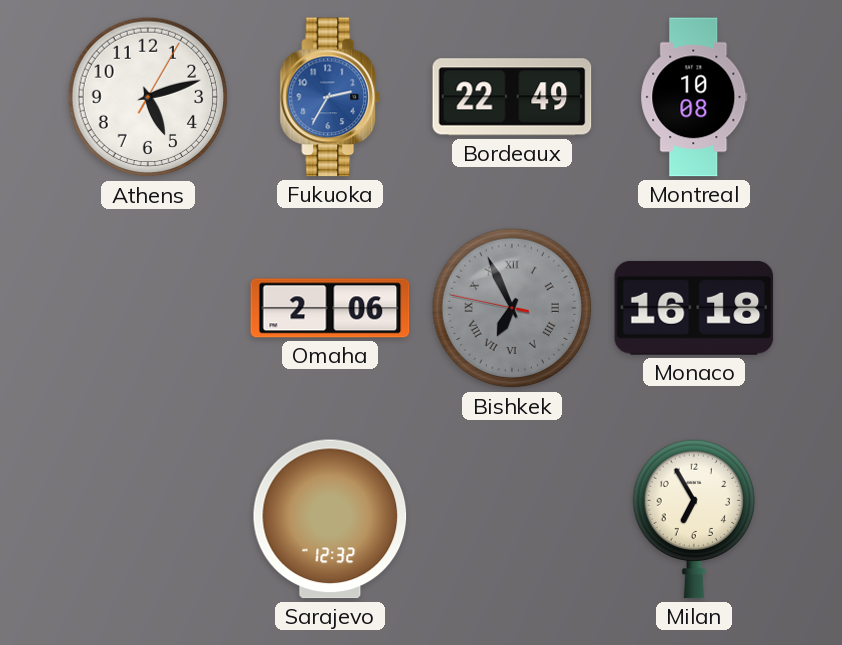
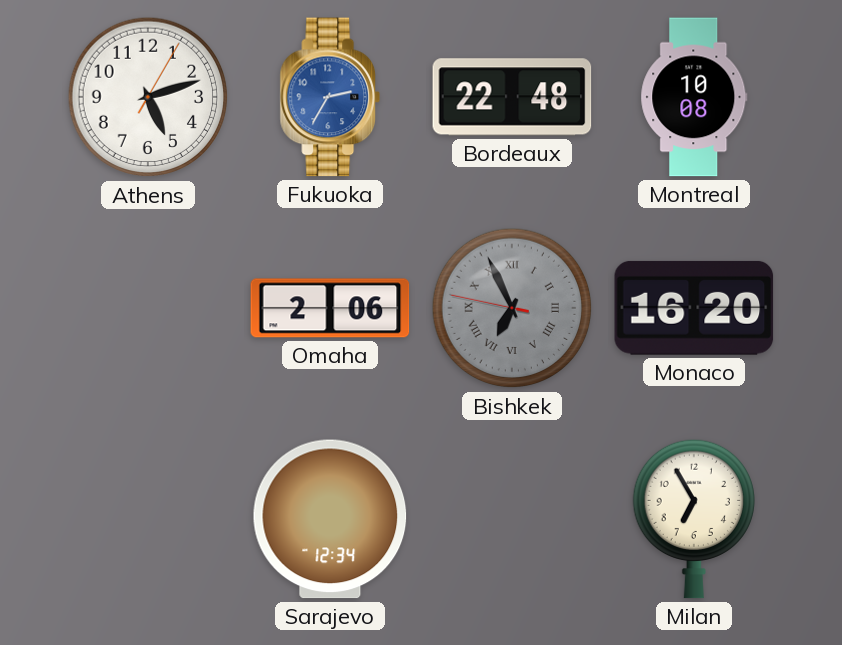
Bordeaux: 22:49 -> 22:48 (512, 97)
Monaco: 16:18 -> 16:20 (694, 308)
Sarajevo: 12:32 -> 12:34 (330, 519)
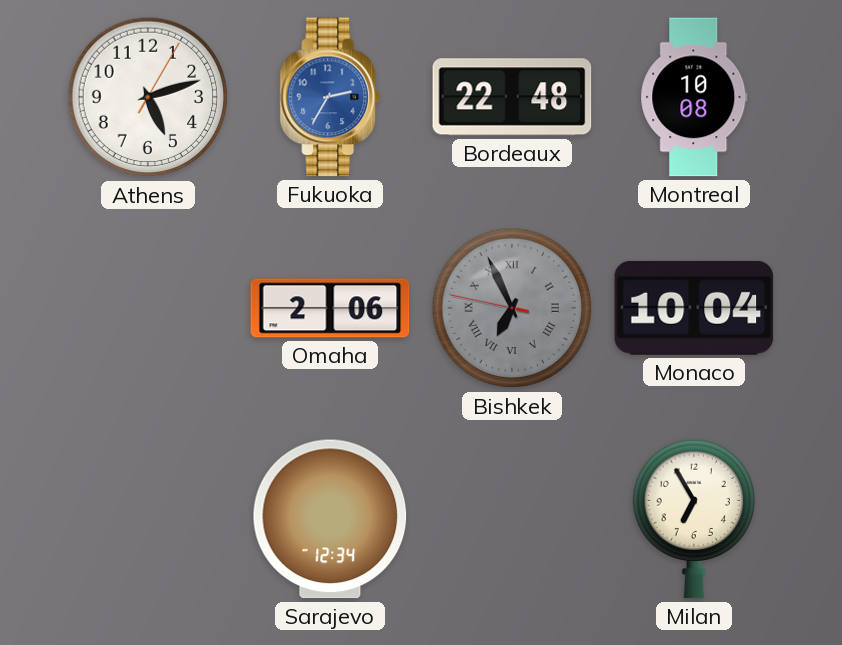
Monaco: 16:20 -> 10:04 (694, 308)
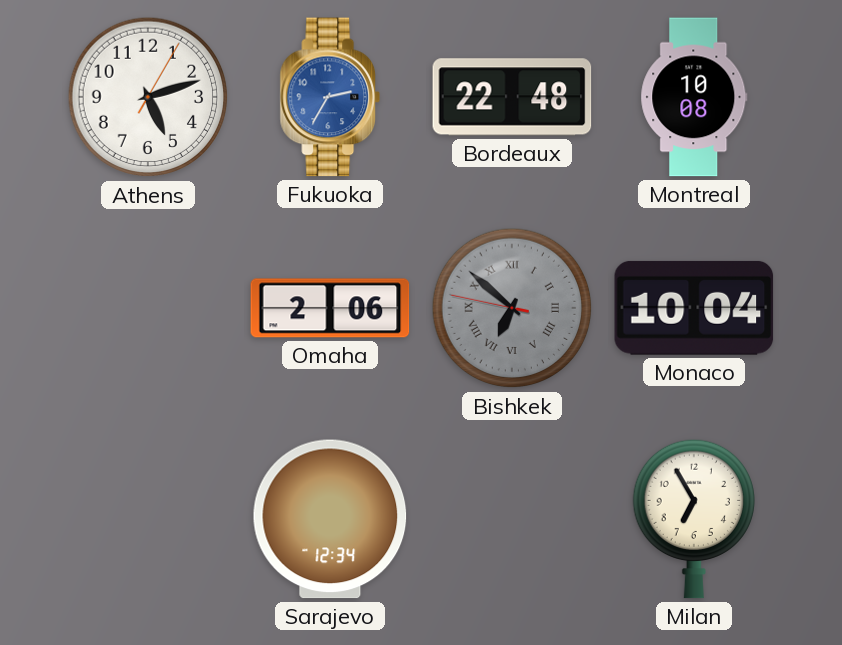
Bishkek: 6:55 -> 6:51 (512, 308)
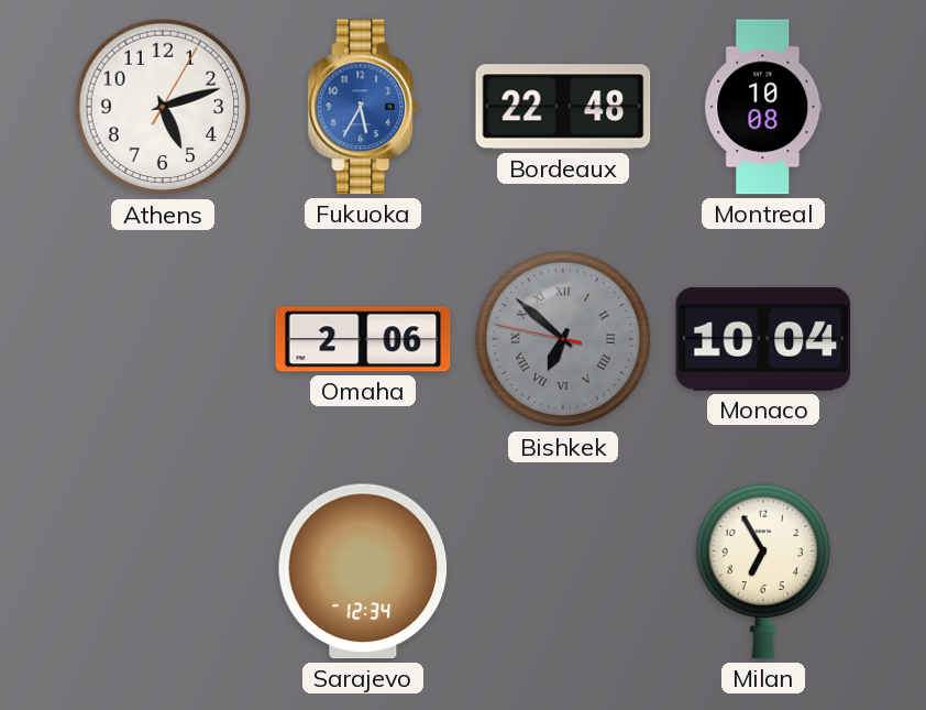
Fukuoka: 2:35 -> 5:35 (363, 107)
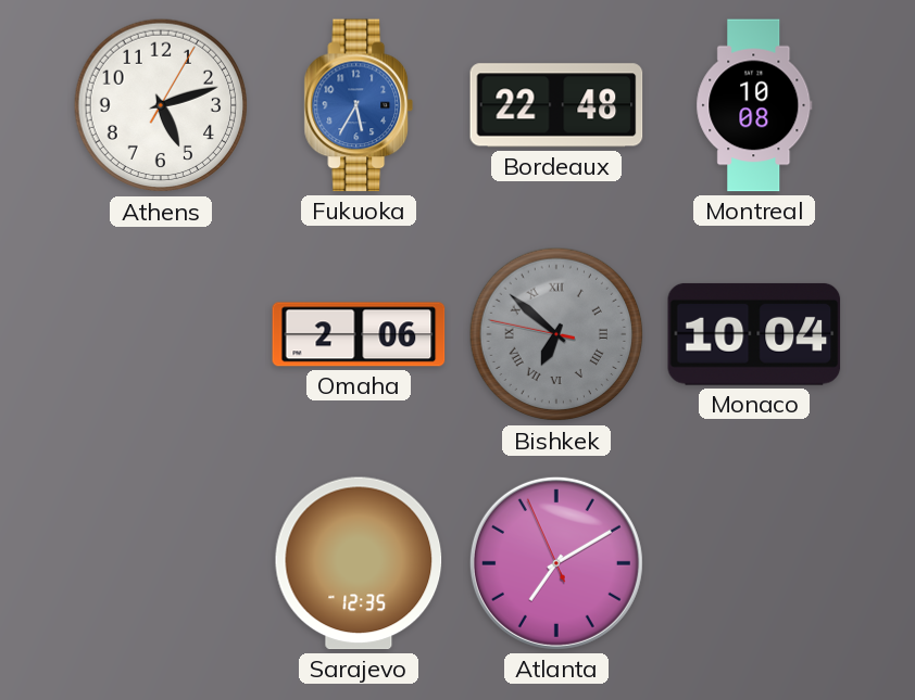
Sarajevo: 12:34 -> 12:35 (359, 563)
Atlanta: none -> 7:09 (556, 563)
Milan: 6:55 -> none (762, 571)
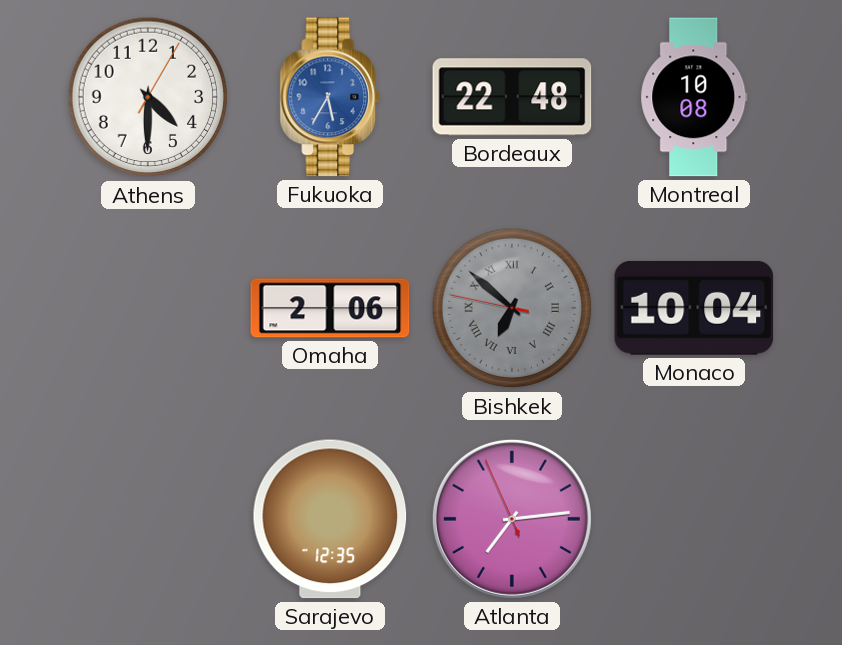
Athens: 5:12 -> 4:30 (148, 97)
Atlanta: 7:09 -> 7:13 (512, 519)
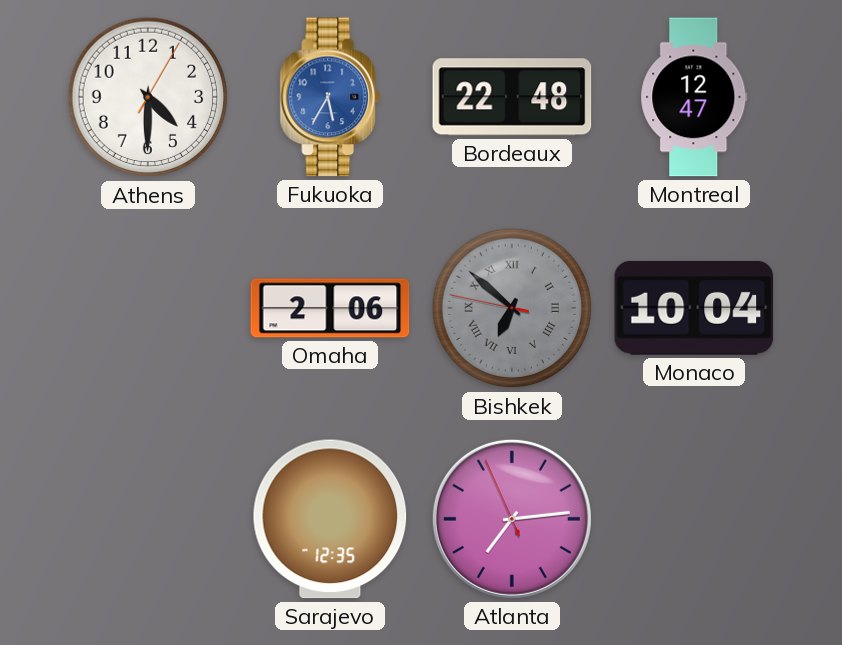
Montreal: 10:08 -> 12:47 (694, 97)
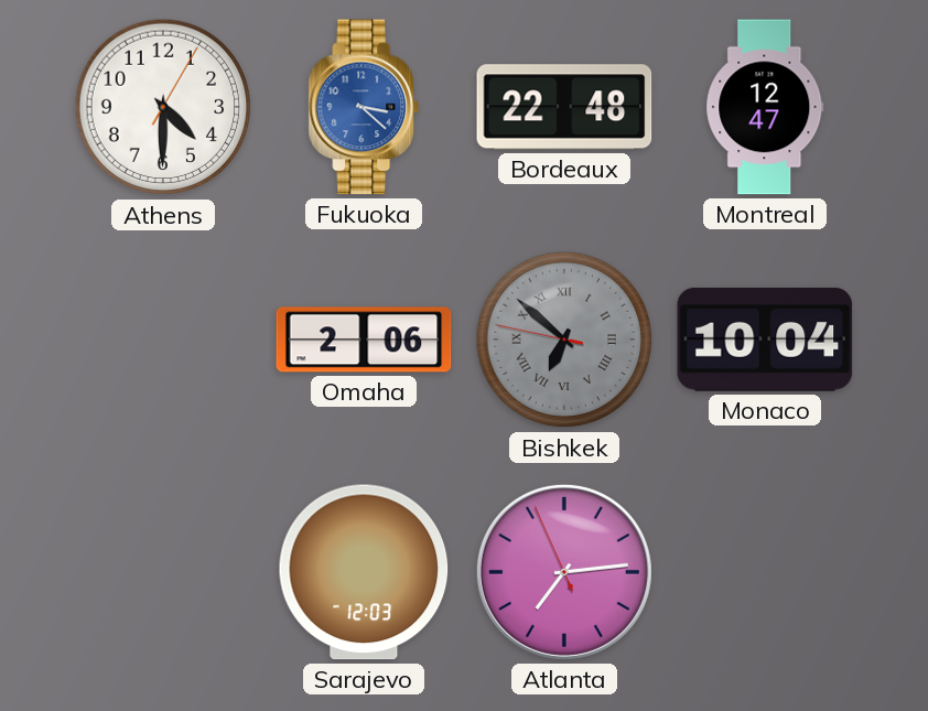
Fukuoka: 5:35 -> 3:22 (364, 107)
Sarajevo: 12:35 -> 12:03 (364, 572)
